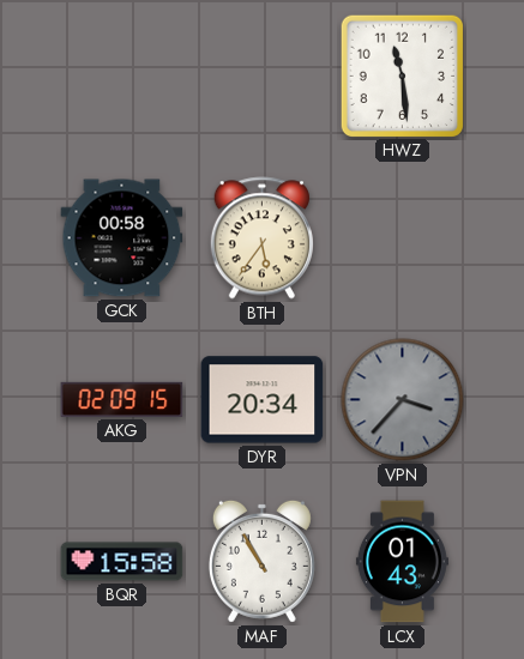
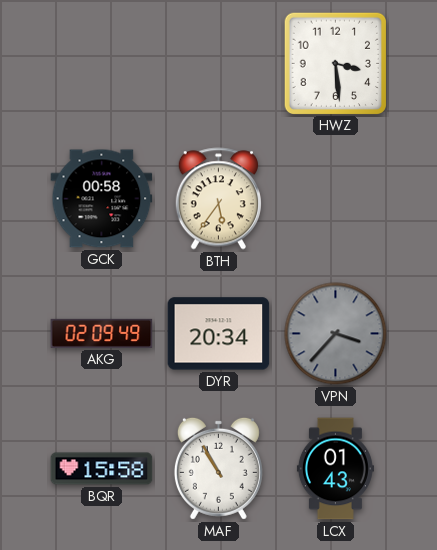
HWZ: 11:29 -> 3:29 (335, 63)
AKG: 02:09:15 -> 02:09:49 (102, 333)
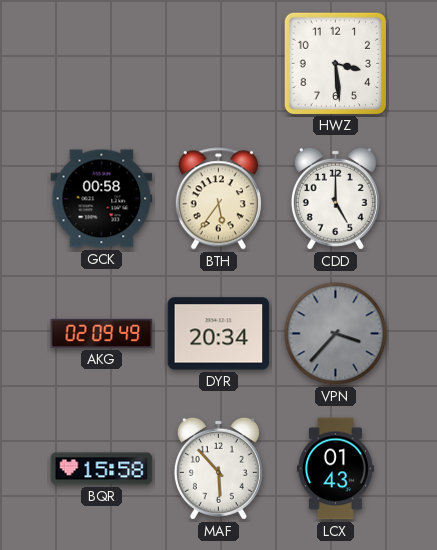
CDD: none -> 5:00 (335, 198)
MAF: 10:55 -> 5:53 (218, 468)
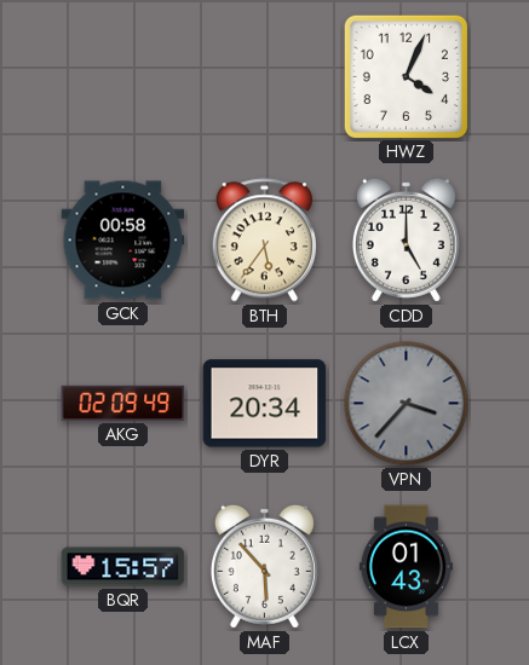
HWZ: 3:29 -> 4:04 (406, 76)
BQR: 15:58 -> 15:57 (123, 567)
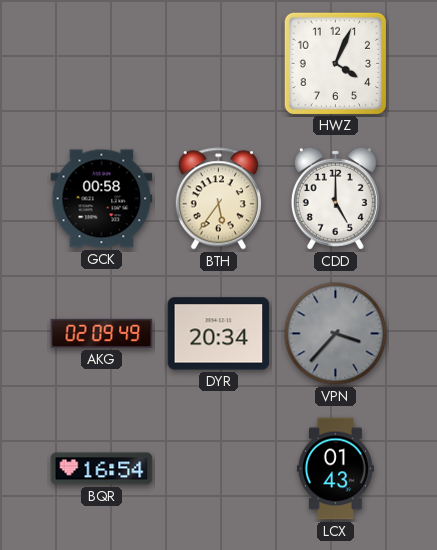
BQR: 15:57 -> 16:54 (102, 469)
MAF: 5:53 -> none (264, 566)
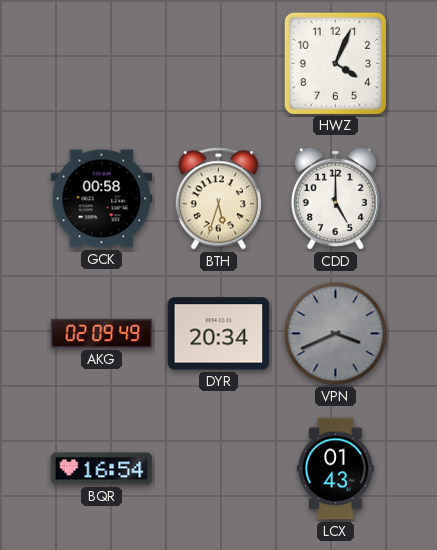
BTH: 5:36 -> 5:33 (218, 199)
VPN: 3:37 -> 3:41 (336, 334)
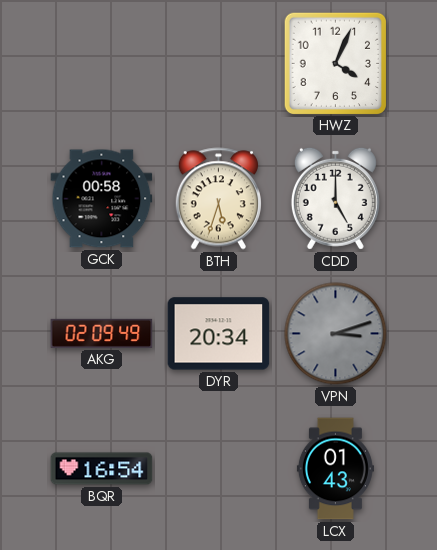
VPN: 3:41 -> 3:12 (336, 334)
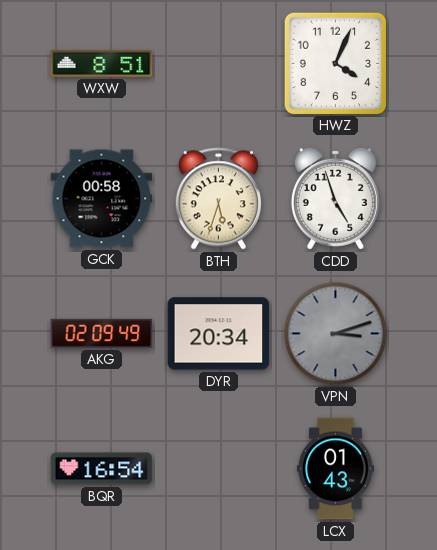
WXW: none -> 8:51 (102, 63)
CDD: 5:00 -> 4:57 (335, 198)
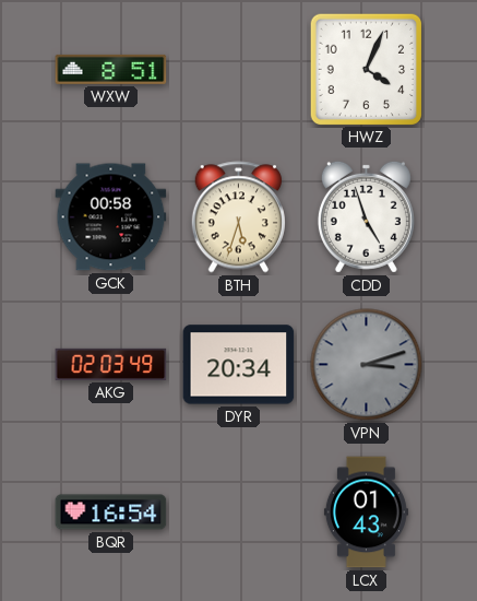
AKG: 02:09 -> 02:03 (111, 364)
